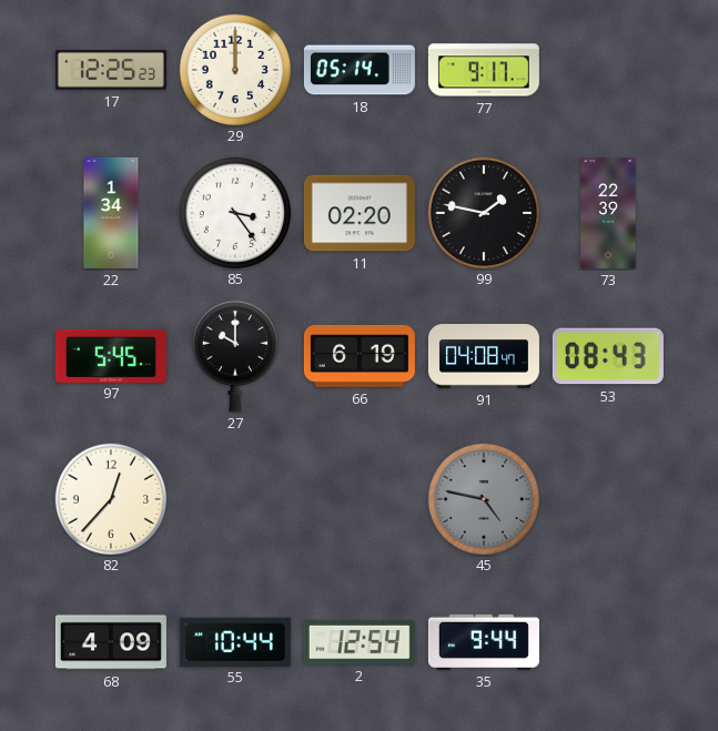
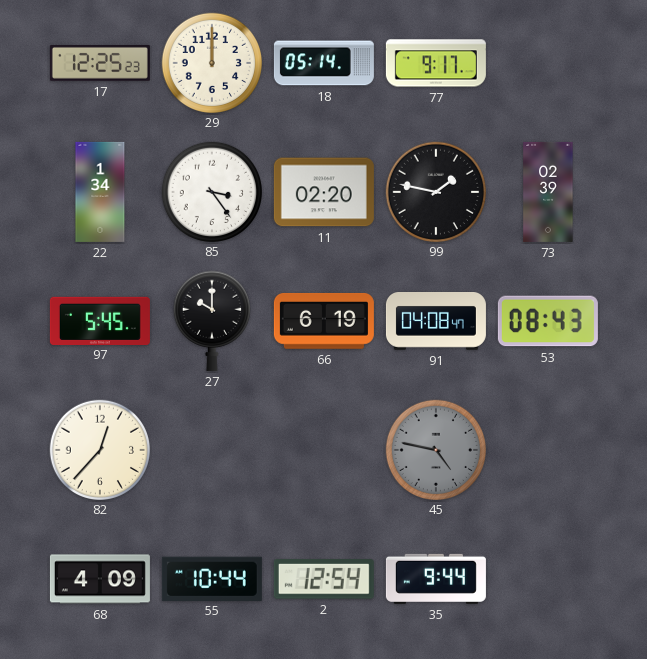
73: 22:39 -> 02:39 (548, 192)
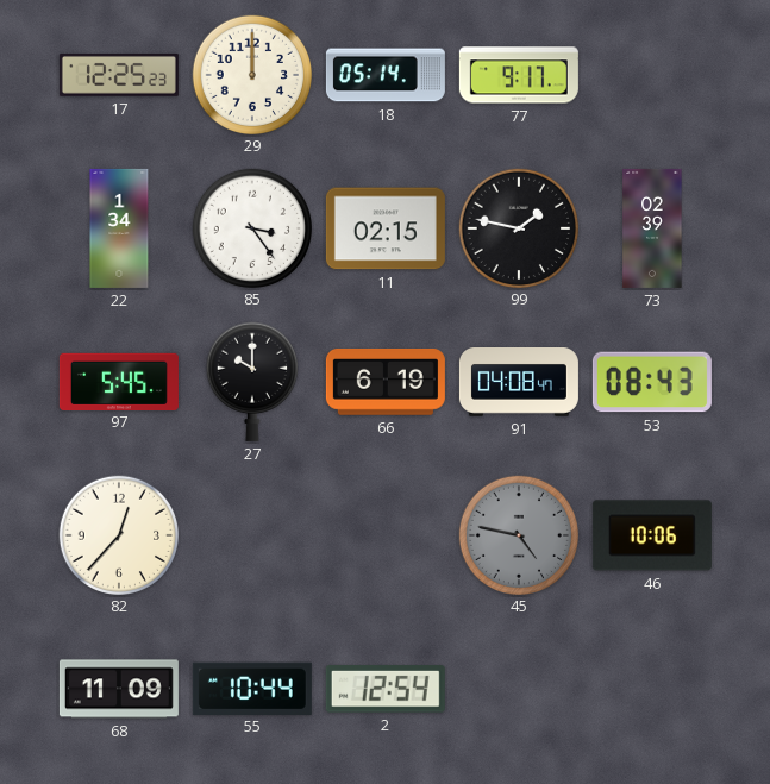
11: 02:20 -> 02:15 (386, 228)
46: none -> 10:06 (652, 535)
68: 4:09 -> 11:09 (119, 689)
35: 9:44 -> none (436, 579)
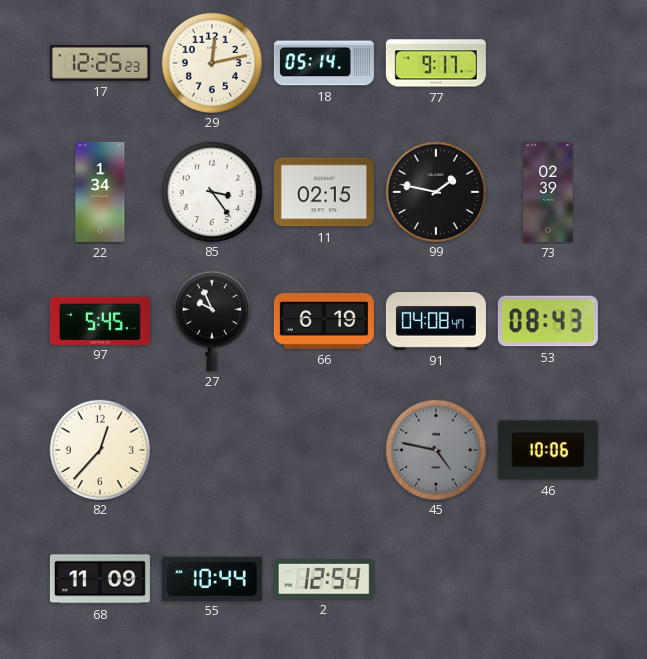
29: 12:00 -> 12:13 (211, 62)
27: 10:00 -> 9:56 (212, 321)
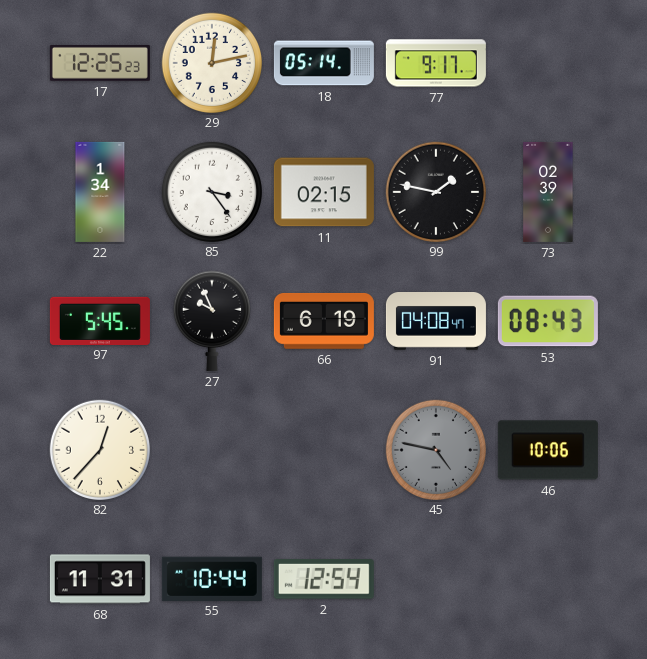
68: 11:09 -> 11:31 (100, 579)
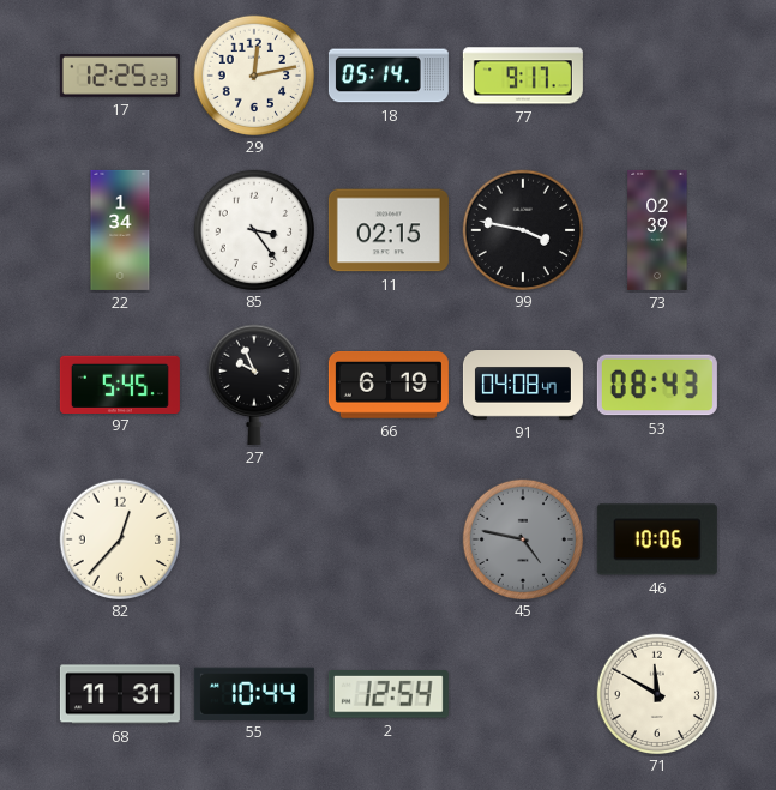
99: 1:47 -> 3:47 (522, 229)
71: none -> 11:50 (656, 693)
